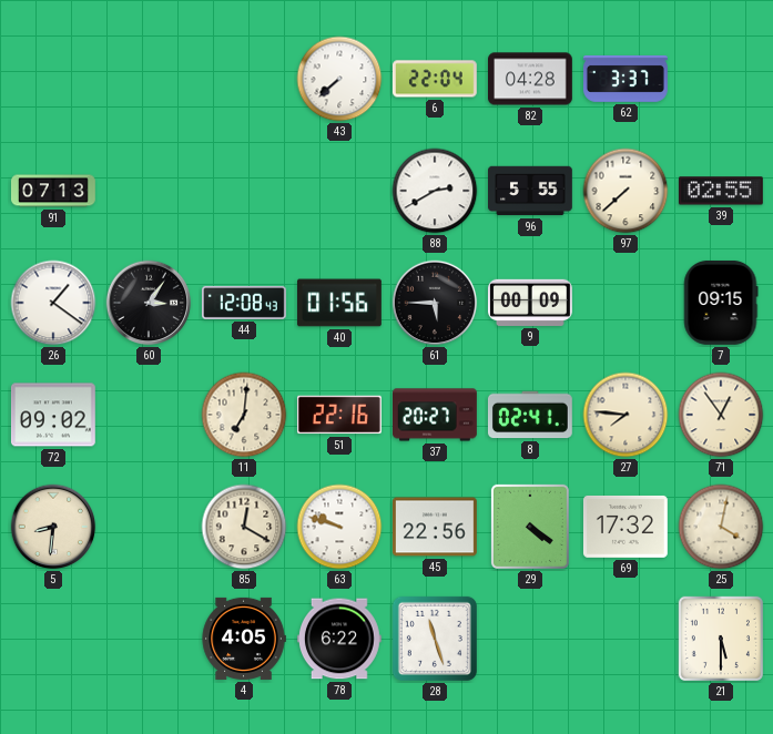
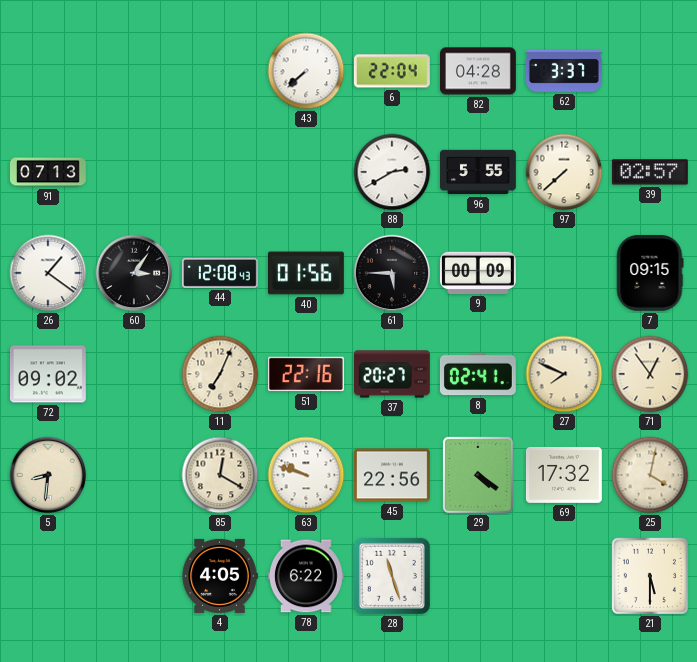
39: 02:55 -> 02:57 (650, 172)
11: 7:01 -> 7:04 (220, 374)
27: 7:46 -> 7:49 (564, 374)
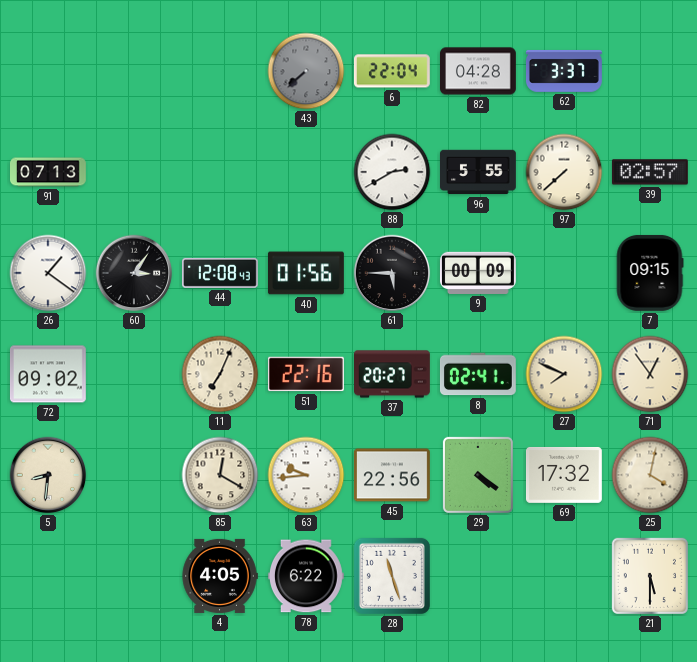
43 dial: white -> grey (306, 71)
63: 9:48 -> 9:44 (306, 475)
